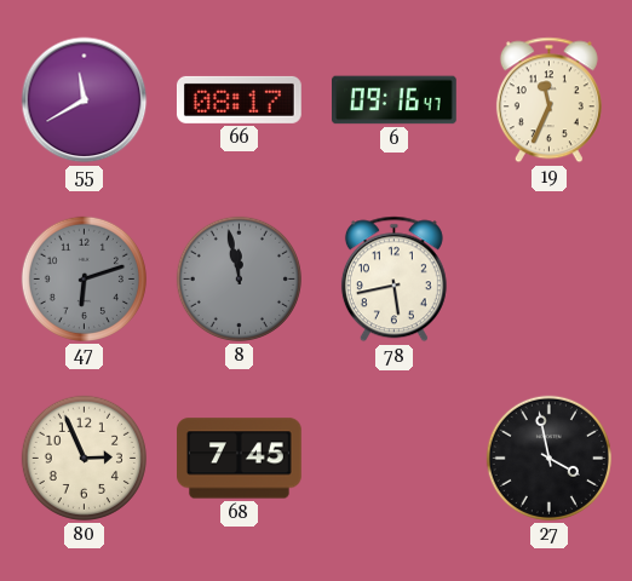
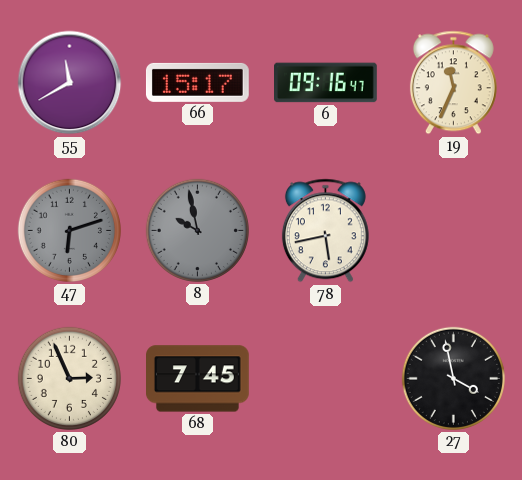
66: 08:17 -> 15:17 (198, 82)
8: 11:58 -> 9:58 (197, 230)
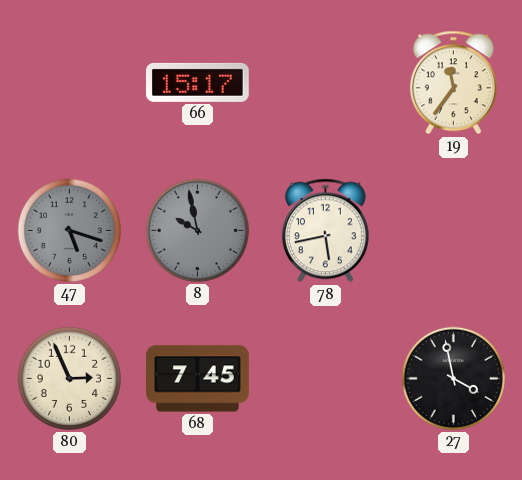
55: 11:40 -> none (70, 83)
6: 09:16 -> none (326, 83)
19: 11:34 -> 11:36 (453, 83)
47: 6:12 -> 5:18 (69, 230)
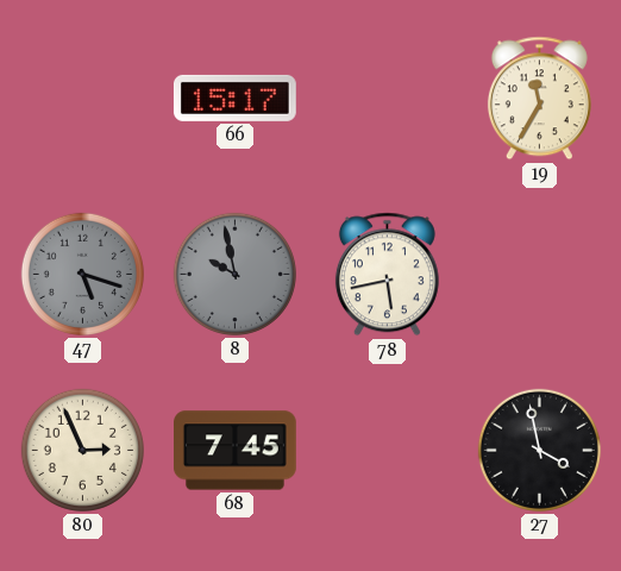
19: 11:36 -> 11:35 (539, 99)
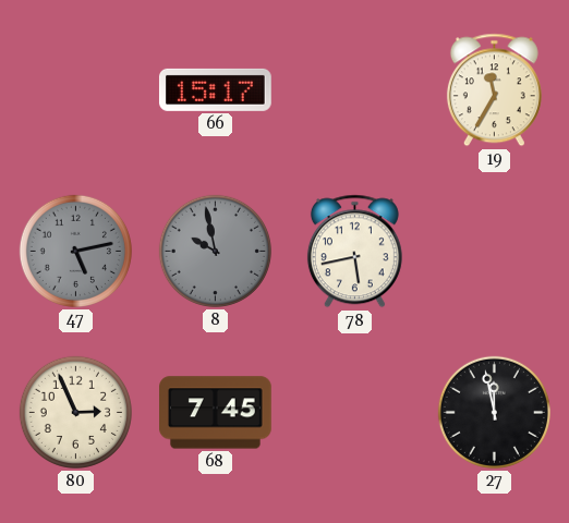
47: 5:18 -> 5:13 (75, 251)
27: 3:58 -> 11:58 (494, 412)
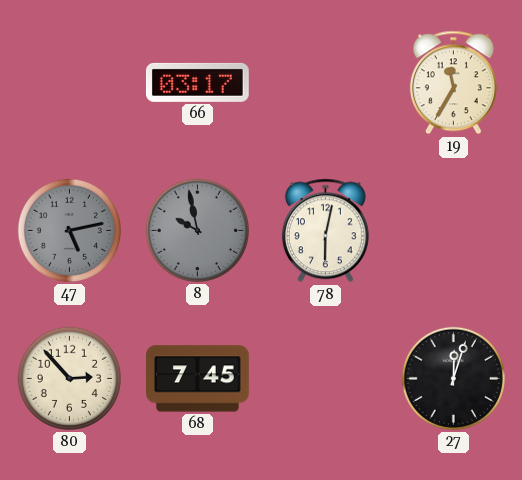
66: 15:17 -> 03:17 (198, 82)
78: 5:43 -> 6:02 (325, 231)
80: 2:56 -> 2:53 (69, 378)
27: 11:58 -> 12:03 (453, 378)
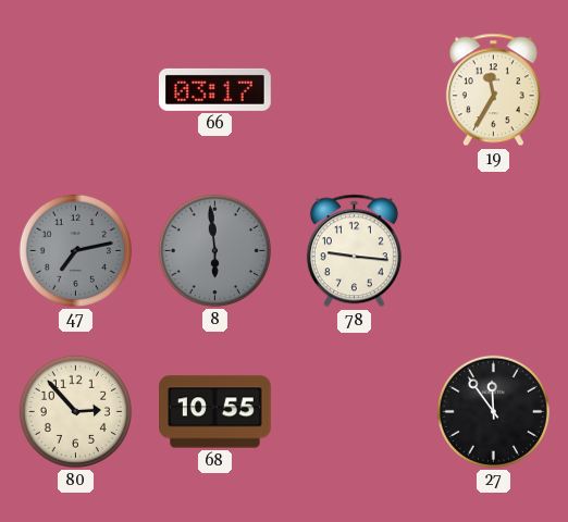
47: 5:13 -> 7:13 (75, 250)
8: 9:58 -> 5:59 (214, 250)
78: 6:02 -> 9:16 (354, 251)
68: 7:45 -> 10:55 (215, 412)
27: 12:03 -> 11:54 (493, 411)
